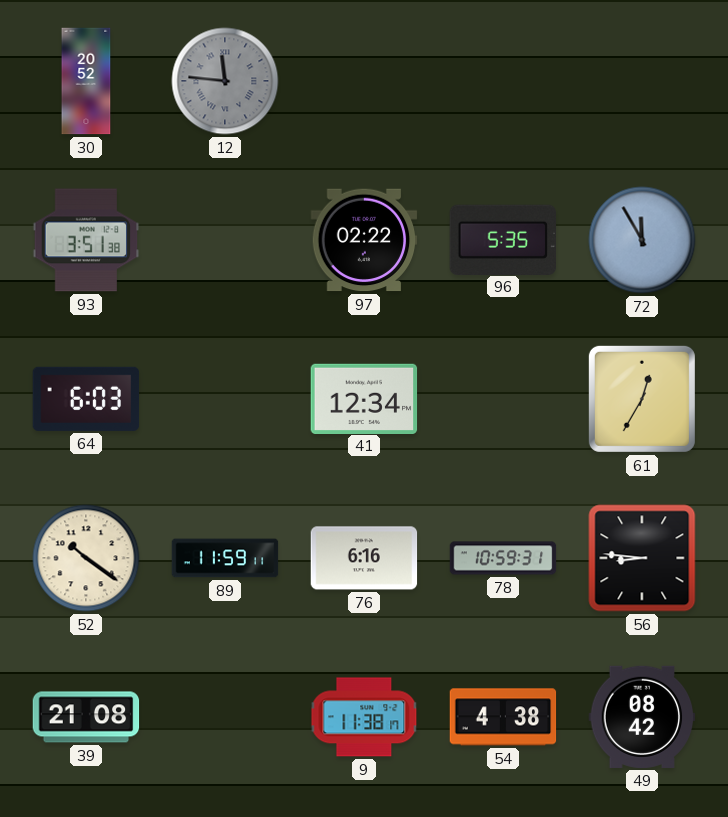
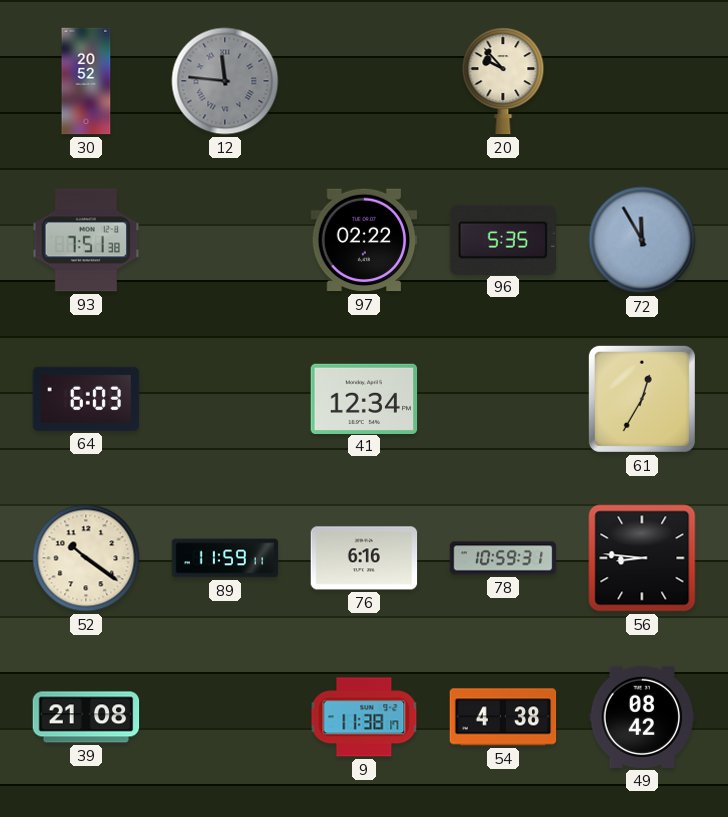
20: none -> 9:53 (503, 81)
93: 3:51 -> 7:51 (86, 240)
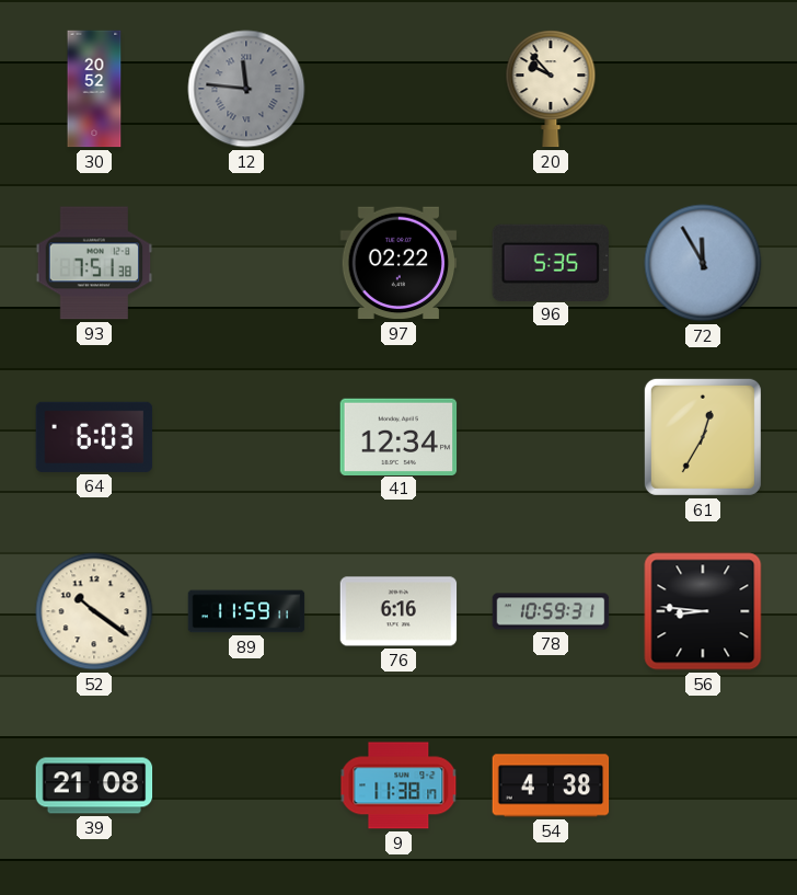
49: 08:42 -> none (642, 717)
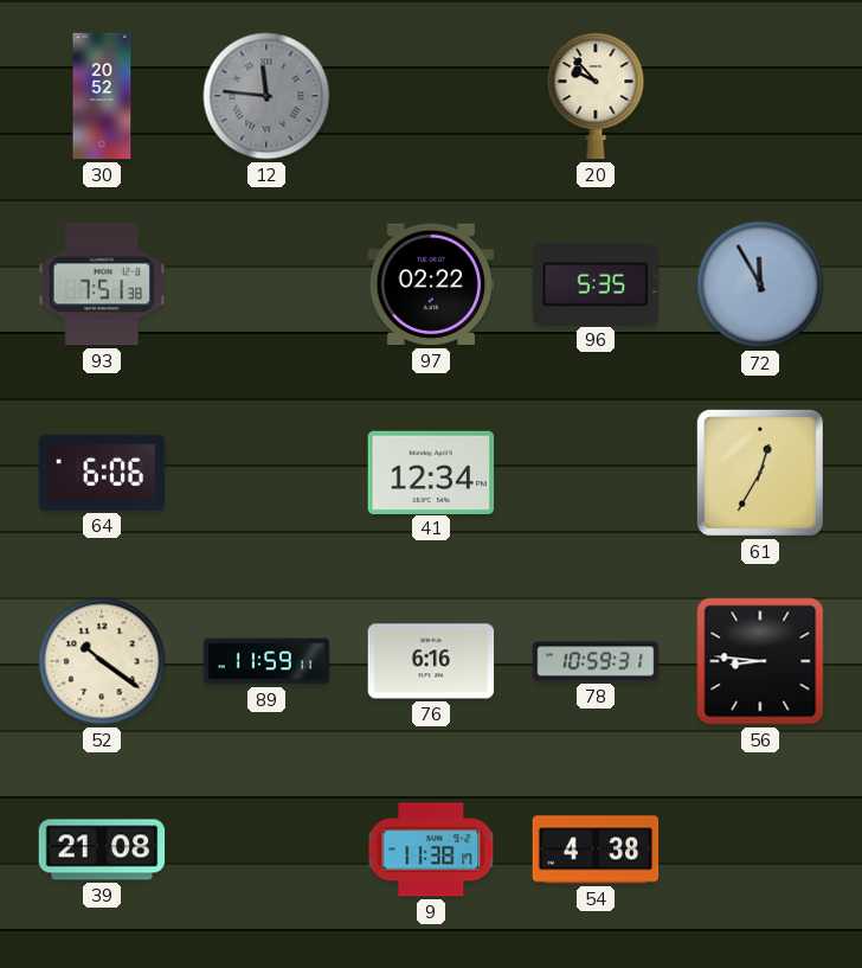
64: 6:03 -> 6:06 (102, 473)
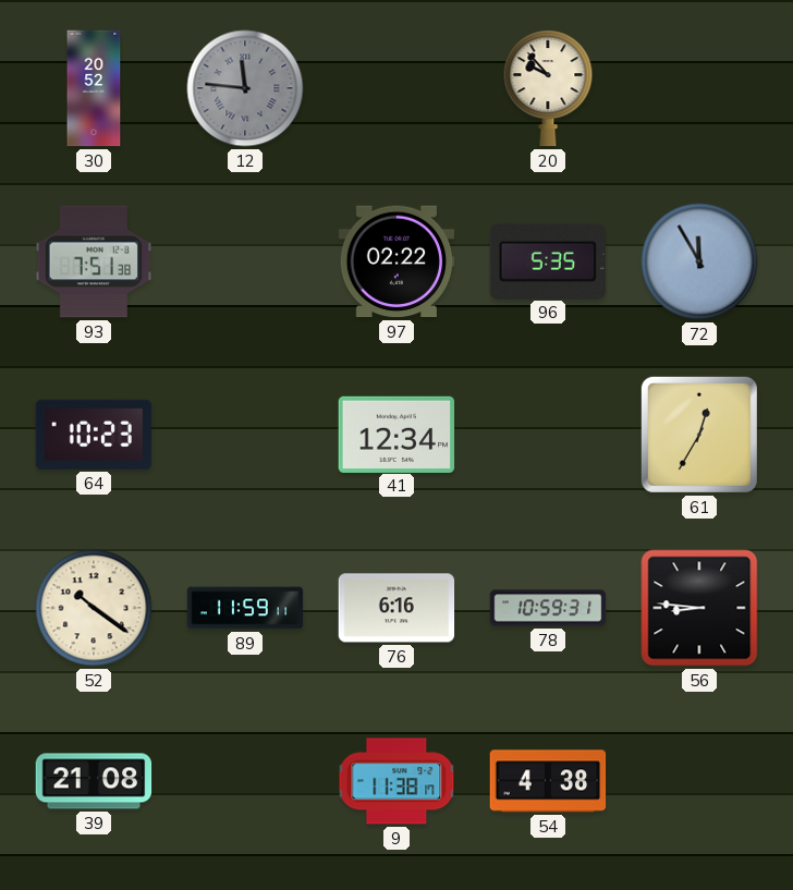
64: 6:06 -> 10:23 (94, 435)
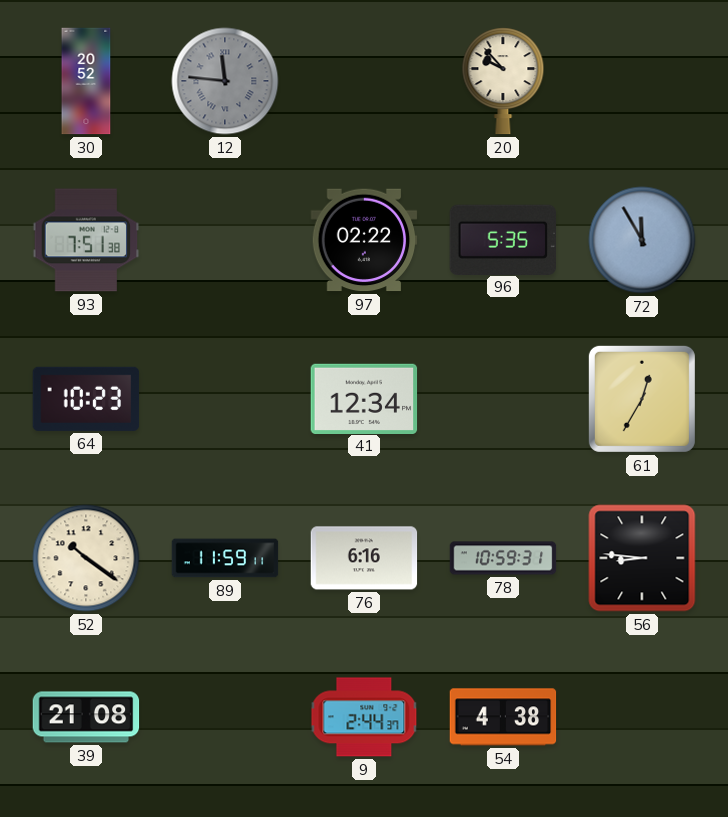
9: 11:38 -> 2:44 (364, 717)
